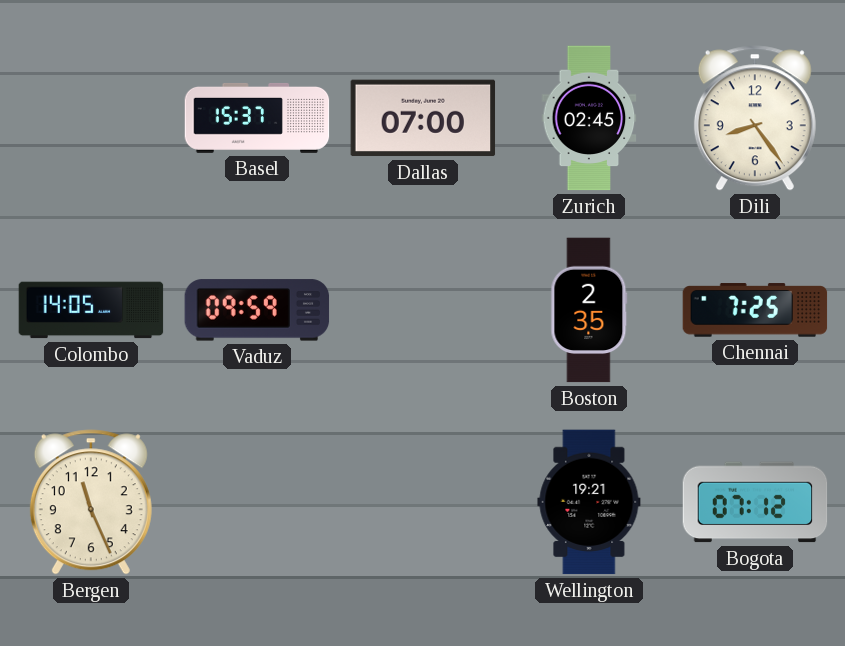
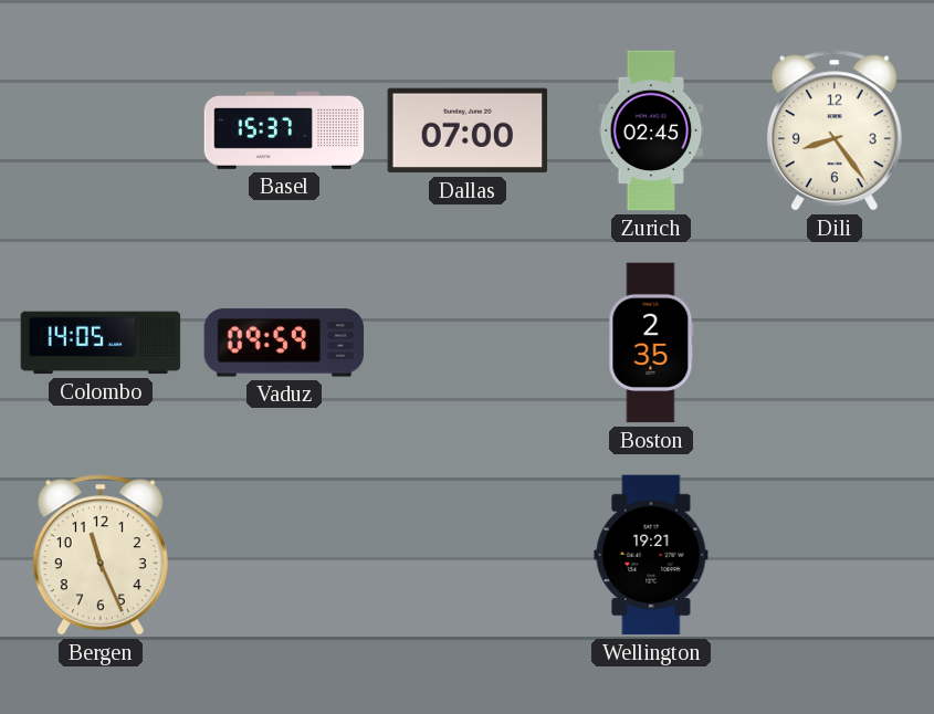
Chennai: 7:25 -> none (755, 310)
Bogota: 07:12 -> none (755, 502)
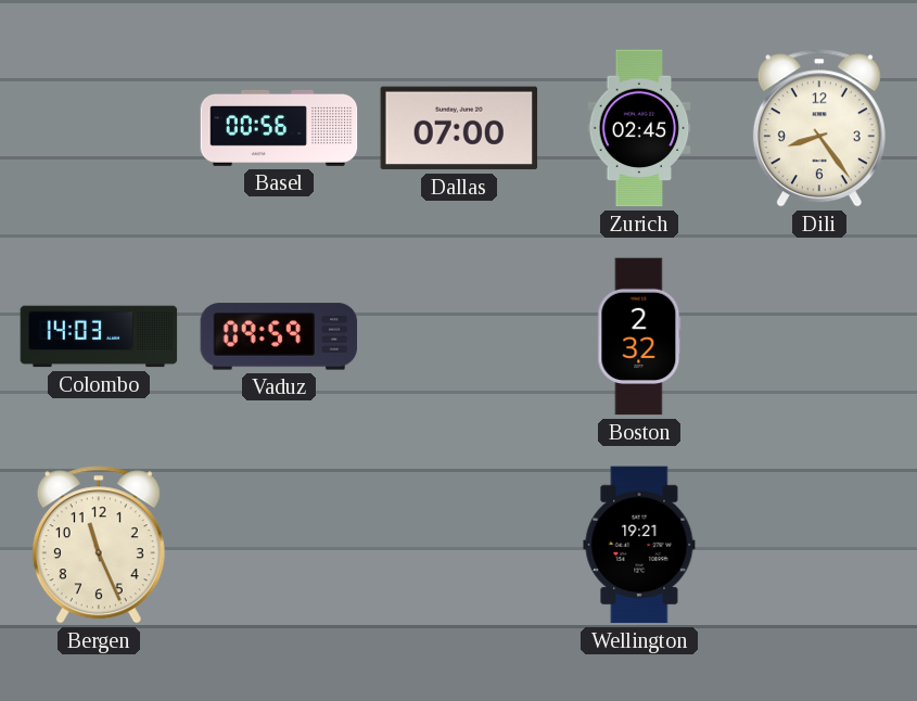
Basel: 15:37 -> 00:56 (279, 128)
Colombo: 14:05 -> 14:03 (99, 336)
Boston: 2:35 -> 2:32 (639, 336)
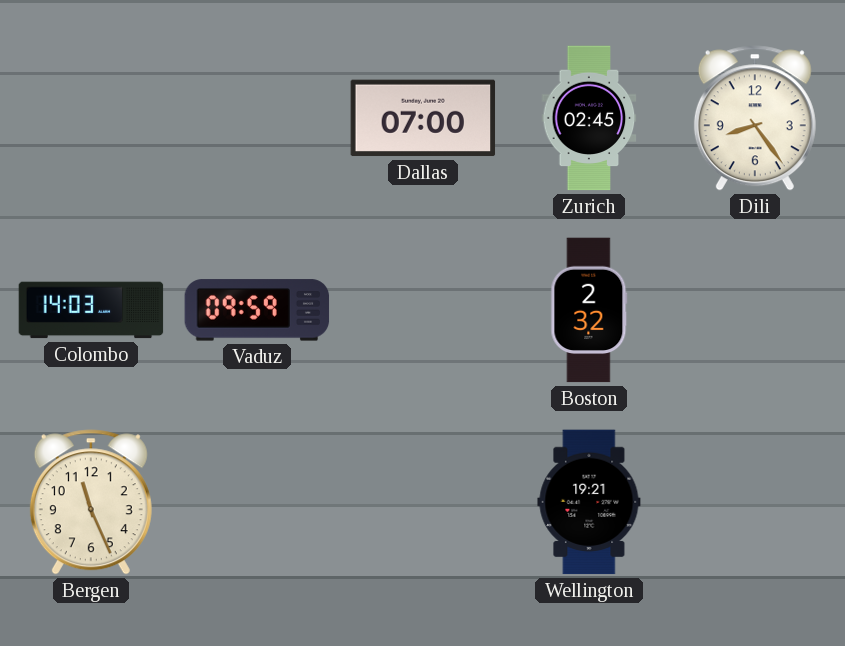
Basel: 00:56 -> none (279, 128)
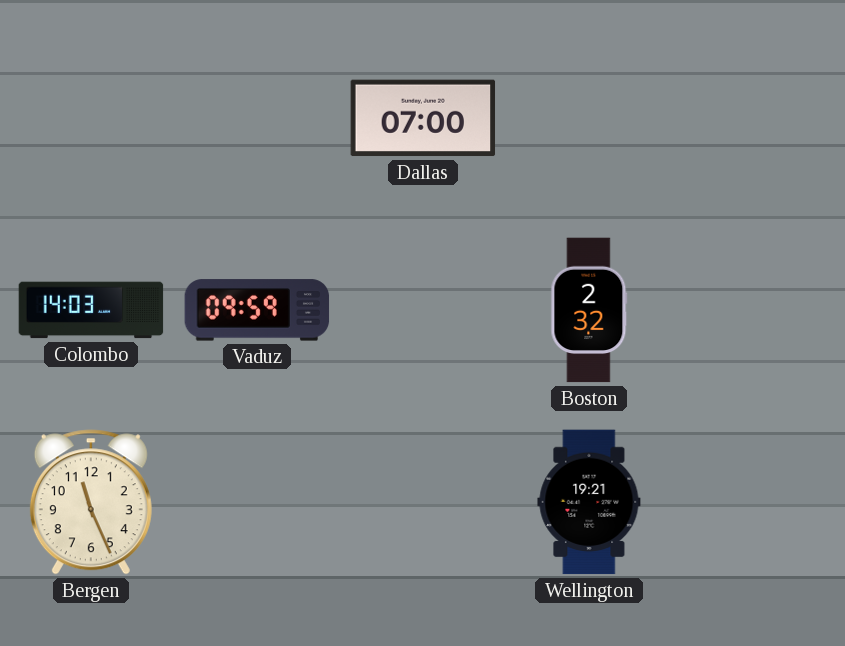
Zurich: 02:45 -> none (589, 118)
Dili: 8:24 -> none (755, 118)
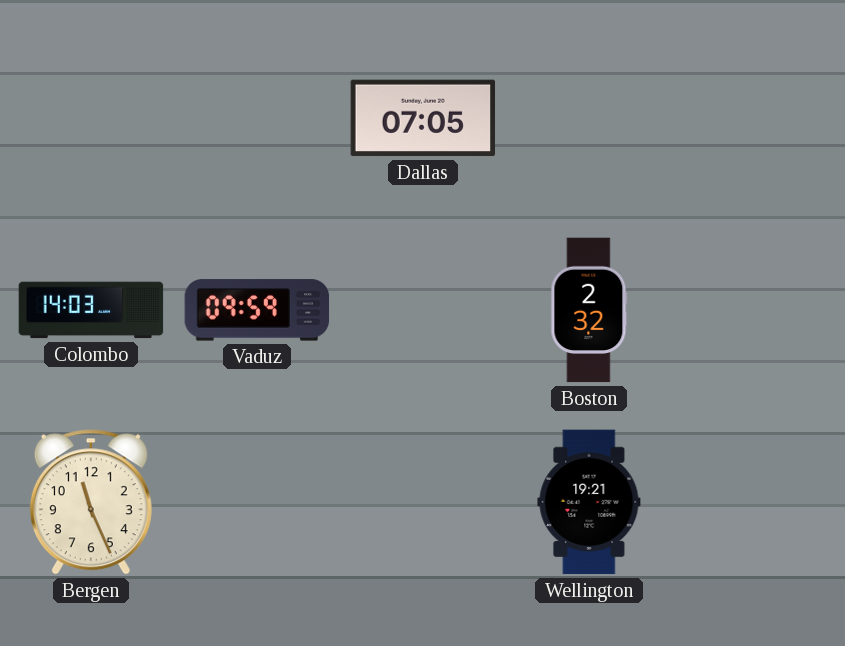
Dallas: 07:00 -> 07:05 (423, 118)
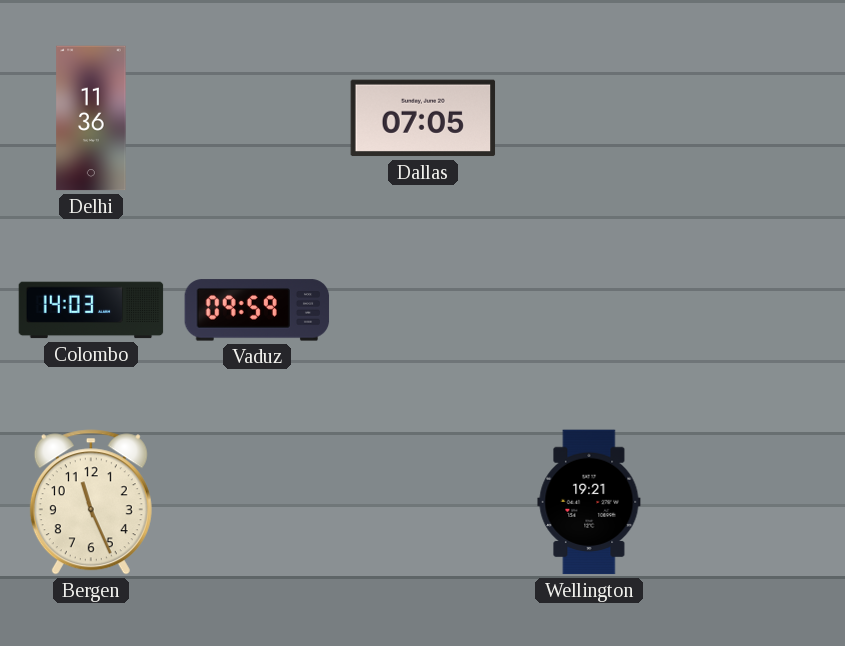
Delhi: none -> 11:36 (91, 118)
Boston: 2:32 -> none (589, 310)
